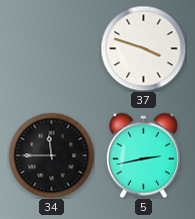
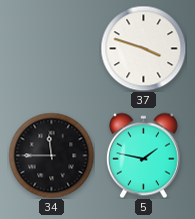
5: 2:43 -> 1:47 (143, 155)
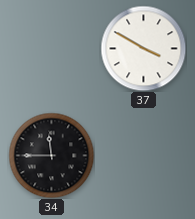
37: 3:48 -> 3:50 (143, 48)
5: 1:47 -> none (143, 155)
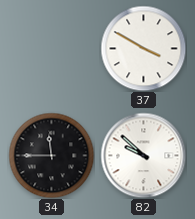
82: none -> 9:52 (143, 155)
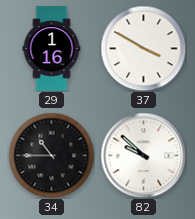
29: none -> 1:16 (52, 49)
34: 11:45 -> 10:45 (51, 155)
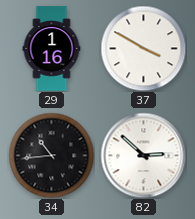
34: 10:45 -> 10:44 (51, 155)
82: 9:52 -> 2:52 (143, 155)
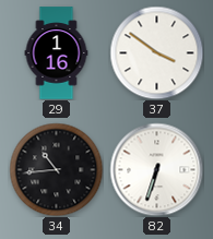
37: 3:50 -> 3:51 (156, 52)
82: 2:52 -> 6:33 (156, 169)
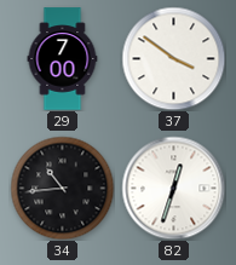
29: 1:16 -> 7:00 (63, 59)
82: 6:33 -> 12:33 (173, 188)
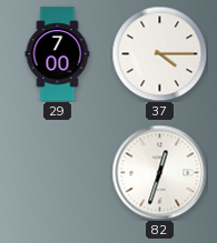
37: 3:51 -> 4:15 (159, 53)
34: 10:44 -> none (62, 188)
